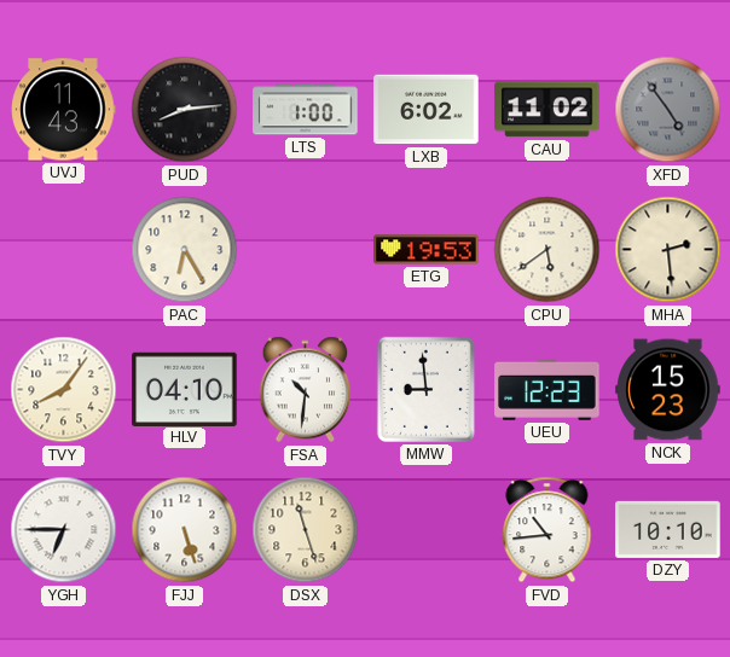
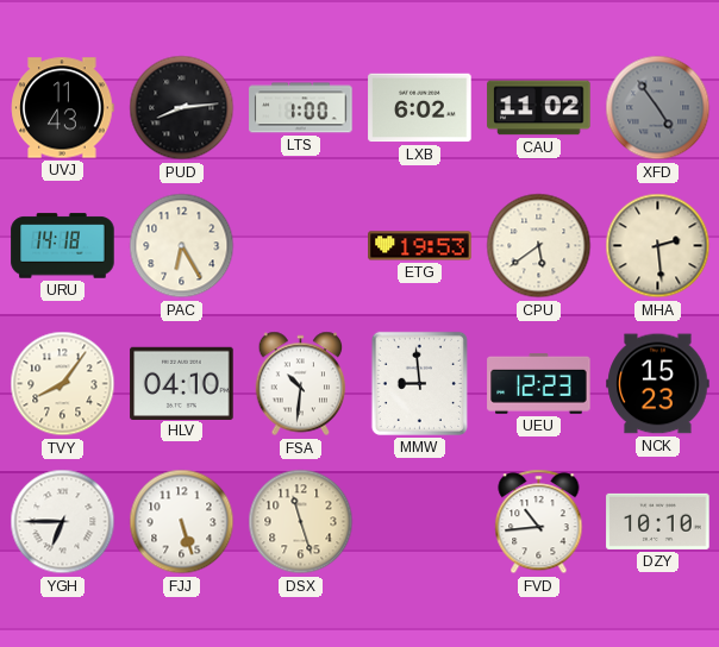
URU: none -> 14:18 (63, 246)
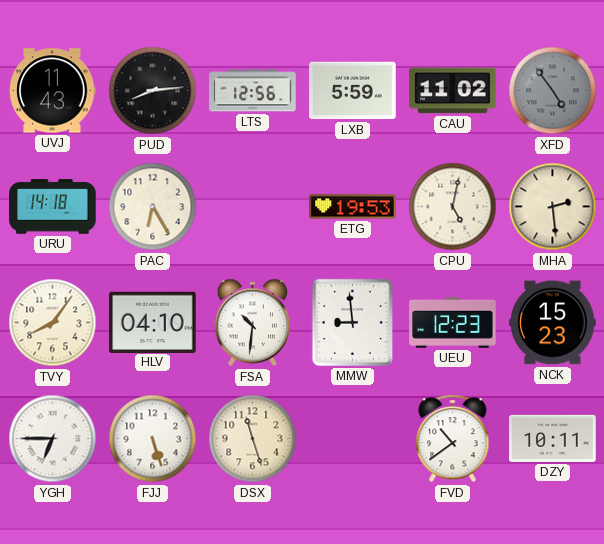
LTS: 1:00 -> 12:56 (253, 91)
LXB: 6:02 -> 5:59 (353, 91)
CPU: 5:39 -> 5:02 (453, 207)
FVD: 10:44 -> 10:39 (453, 439)
DZY: 10:10 -> 10:11 (553, 438)
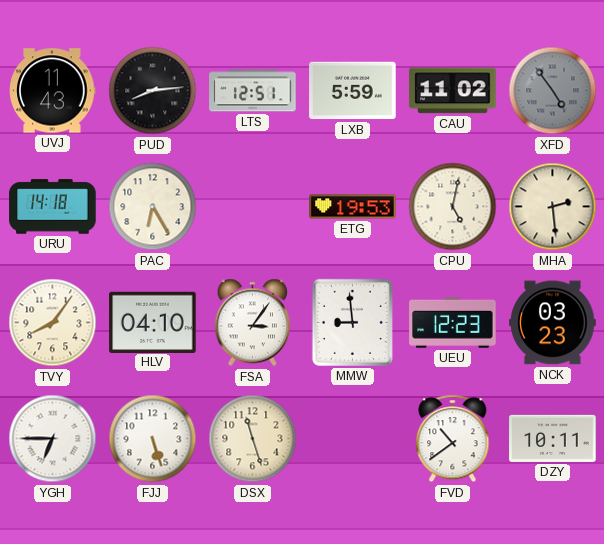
LTS: 12:56 -> 12:51 (253, 91)
FSA: 10:31 -> 3:06 (253, 323)
NCK: 15:23 -> 03:23 (553, 323)
